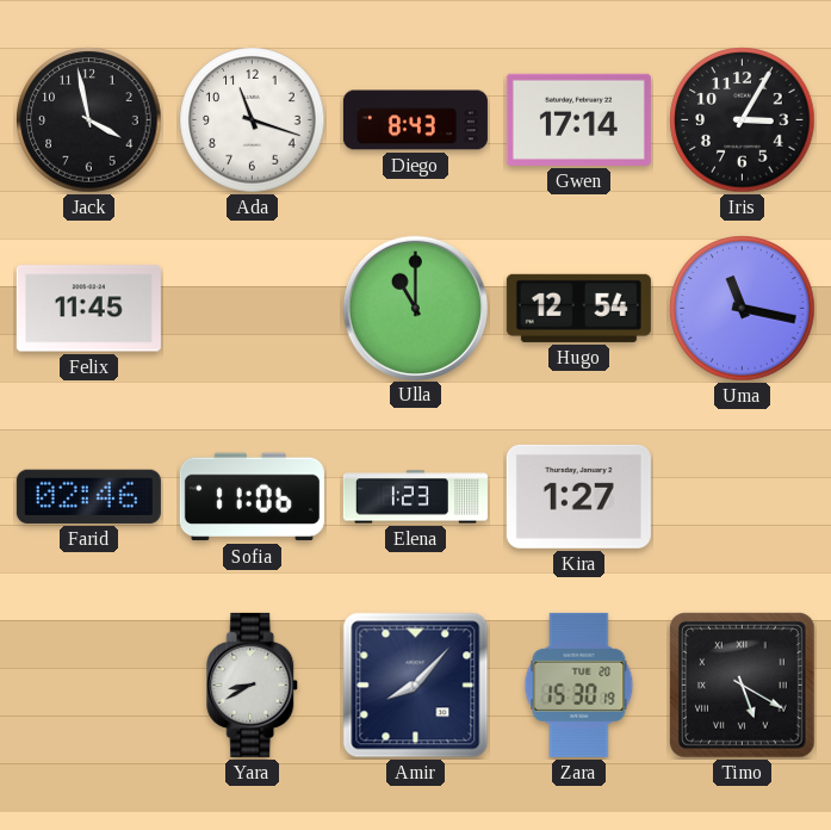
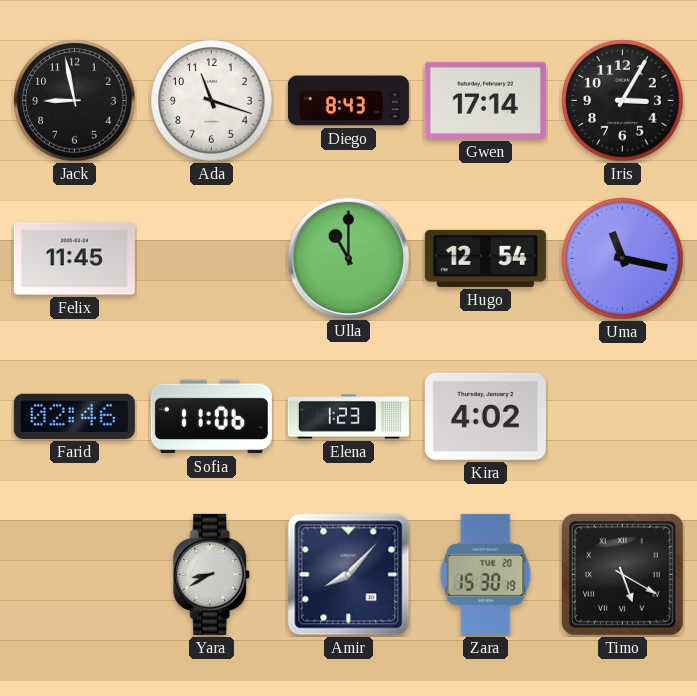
Jack: 3:58 -> 8:58 (75, 101)
Kira: 1:27 -> 4:02 (485, 416)
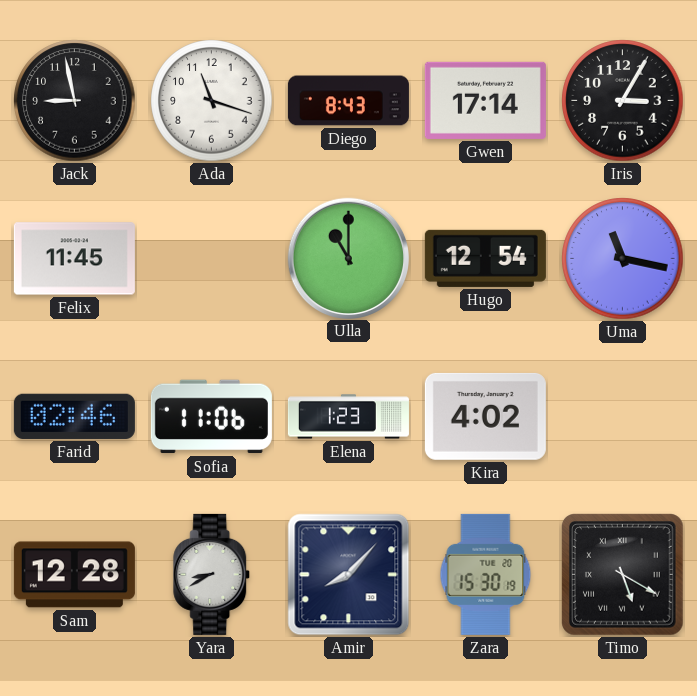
Sam: none -> 12:28 (74, 575)
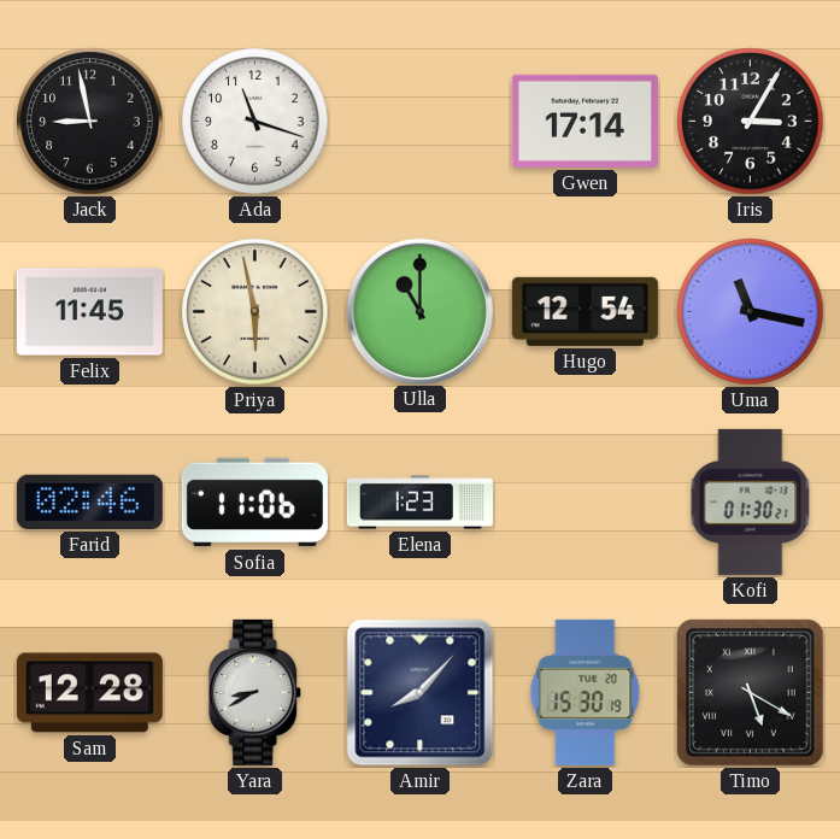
Diego: 8:43 -> none (348, 101)
Priya: none -> 5:58 (255, 312)
Kira: 4:02 -> none (485, 416)
Kofi: none -> 01:30 (751, 501)
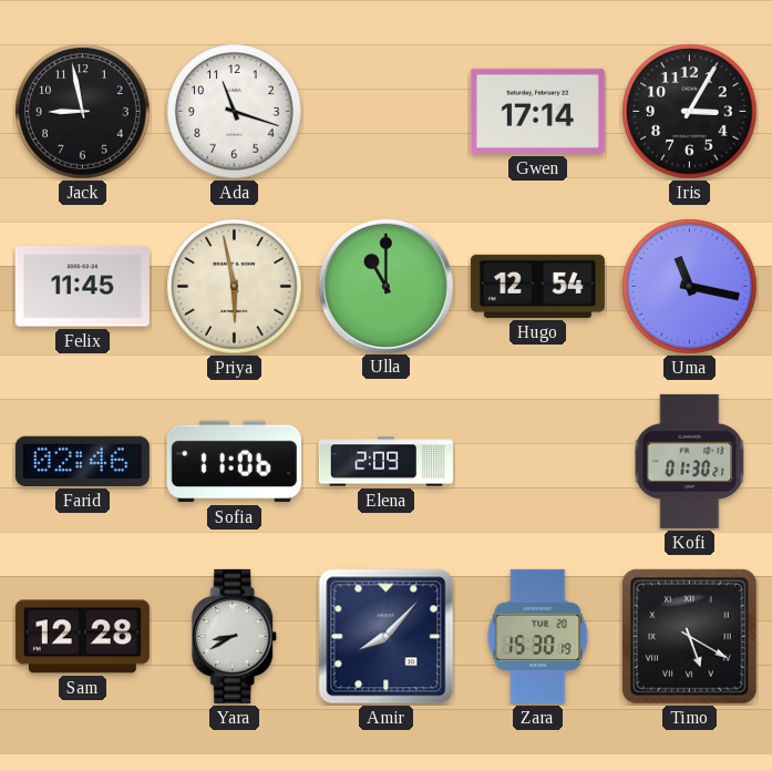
Elena: 1:23 -> 2:09 (385, 462)
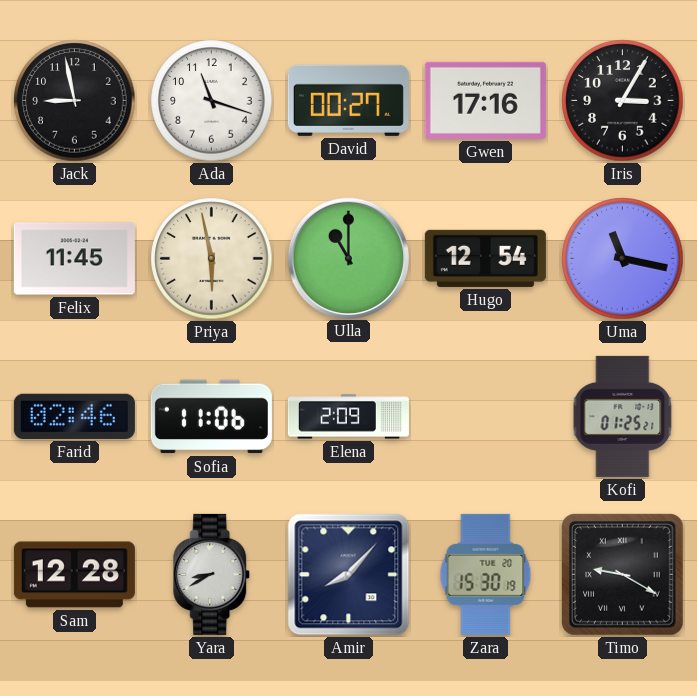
David: none -> 00:27 (348, 100)
Gwen: 17:14 -> 17:16 (485, 100)
Kofi: 01:30 -> 01:25 (623, 416)
Timo: 5:20 -> 9:20 (623, 575)
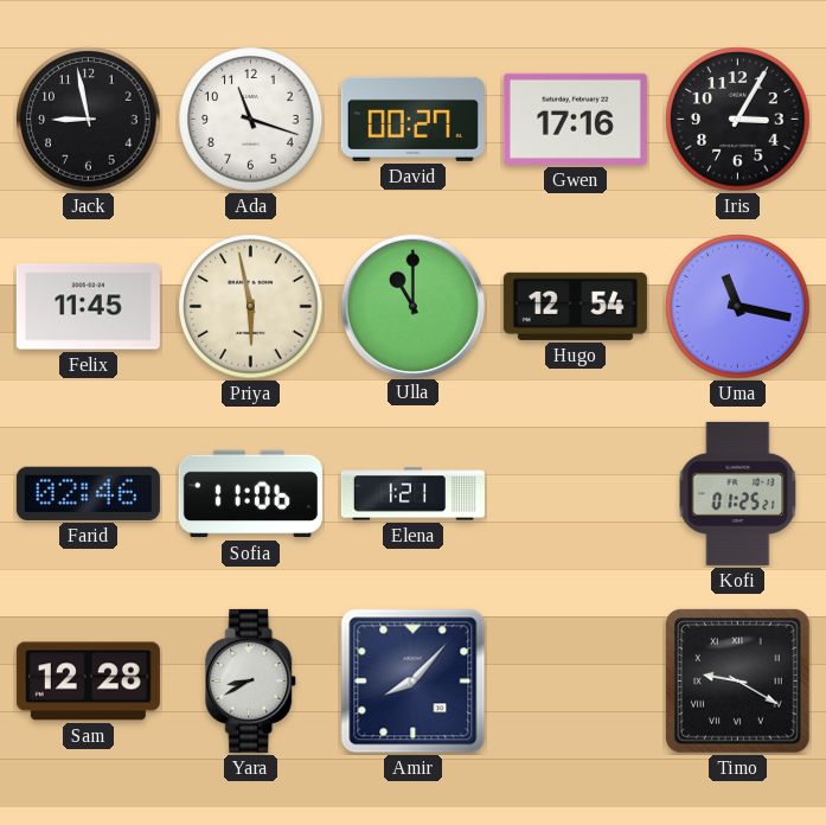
Elena: 2:09 -> 1:21 (412, 494)
Zara: 15:30 -> none (486, 574)
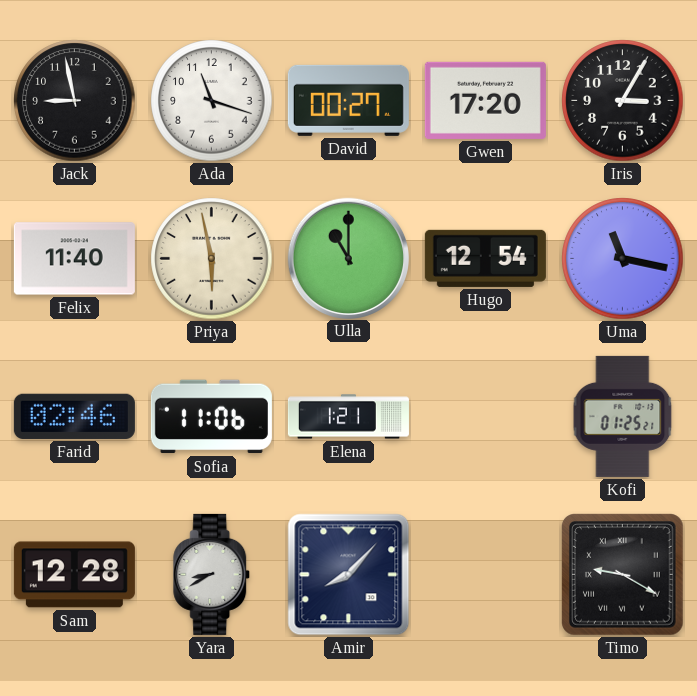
Gwen: 17:16 -> 17:20 (485, 100)
Felix: 11:45 -> 11:40 (74, 259)
